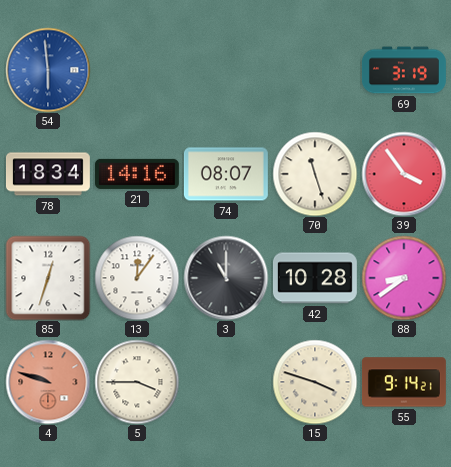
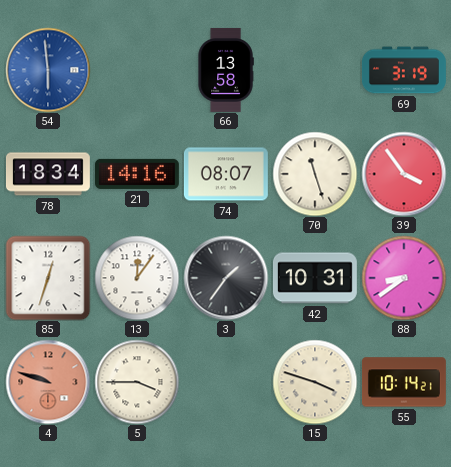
66: none -> 13:58 (226, 70)
3: 11:00 -> 1:36 (226, 278)
42: 10:28 -> 10:31 (315, 278)
55: 9:14 -> 10:14 (404, 382)
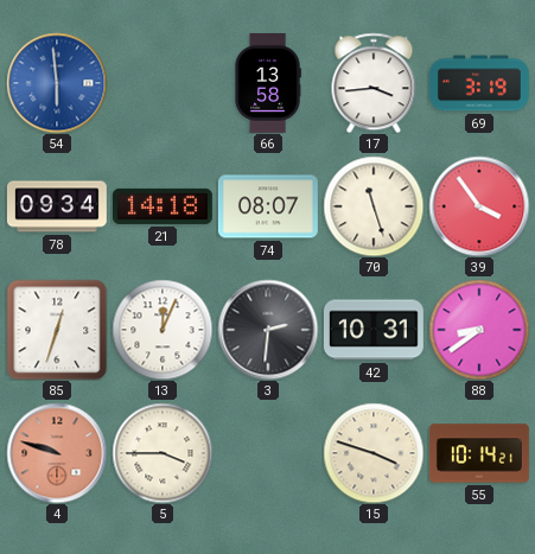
17: none -> 3:44 (374, 83)
78: 18:34 -> 09:34 (57, 206)
21: 14:16 -> 14:18 (163, 206)
13: 12:06 -> 12:04 (163, 330)
3: 1:36 -> 2:31 (268, 330)
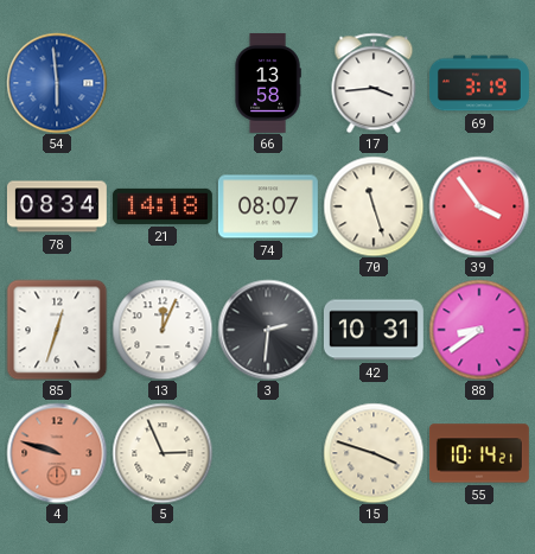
78: 09:34 -> 08:34 (57, 206)
5: 3:45 -> 2:56 (163, 453)
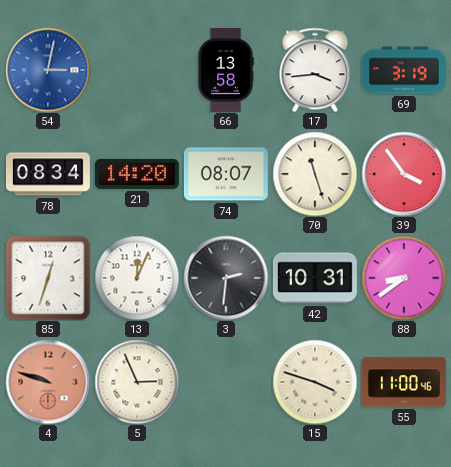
54: 5:59 -> 3:02 (48, 70)
21: 14:18 -> 14:20 (137, 174)
55: 10:14 -> 11:00 (404, 382)
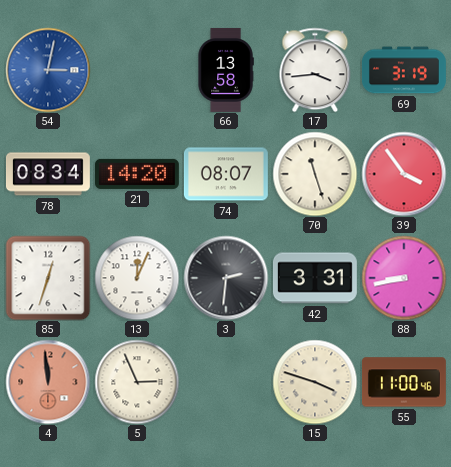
42: 10:31 -> 3:31 (315, 278)
88: 8:39 -> 8:43 (404, 278)
4: 9:48 -> 11:59 (48, 382)
